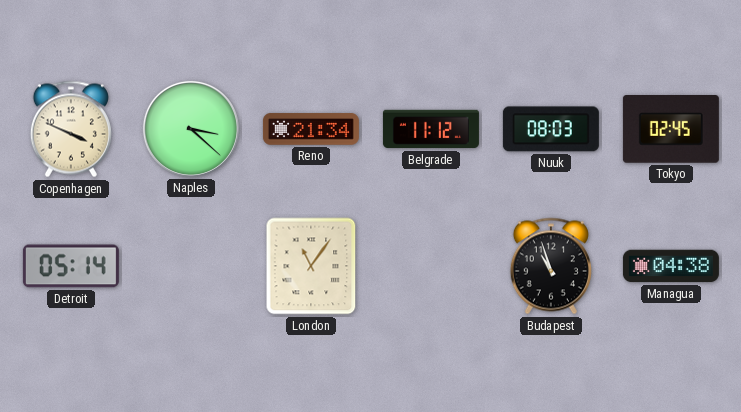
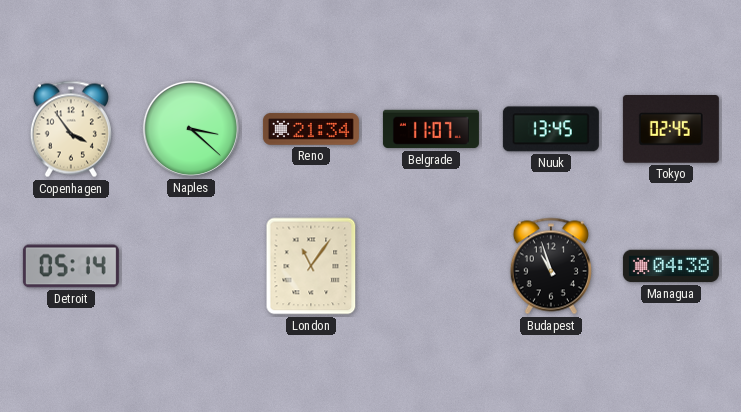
Copenhagen: 3:49 -> 3:54 (71, 129)
Belgrade: 11:12 -> 11:07 (431, 129)
Nuuk: 08:03 -> 13:45 (551, 129)
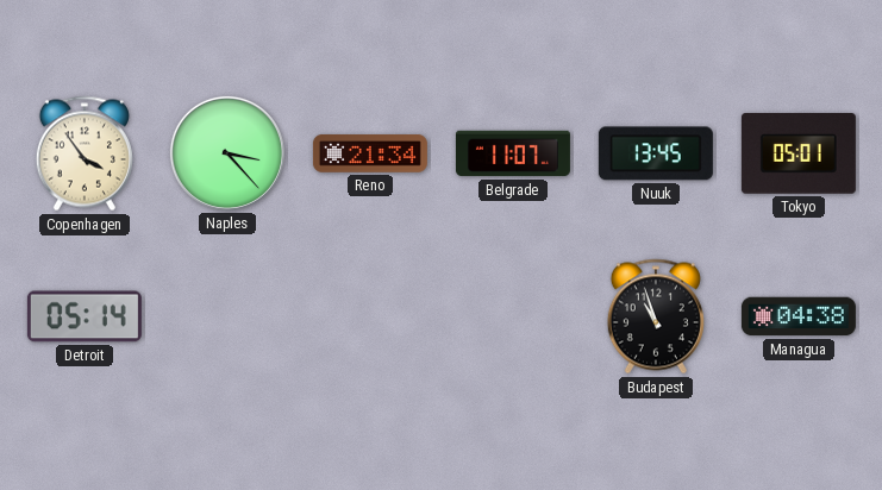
Naples: 3:22 -> 3:23 (227, 153)
Tokyo: 02:45 -> 05:01 (799, 155)
London: 11:06 -> none (311, 266)
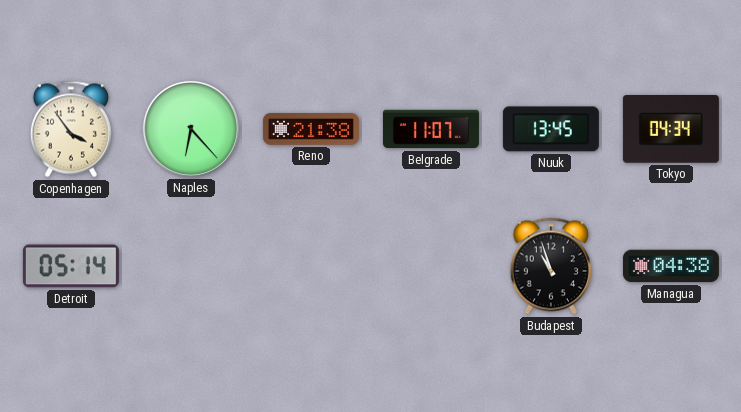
Naples: 3:23 -> 6:23 (191, 129)
Reno: 21:34 -> 21:38 (311, 129)
Tokyo: 05:01 -> 04:34 (671, 130)
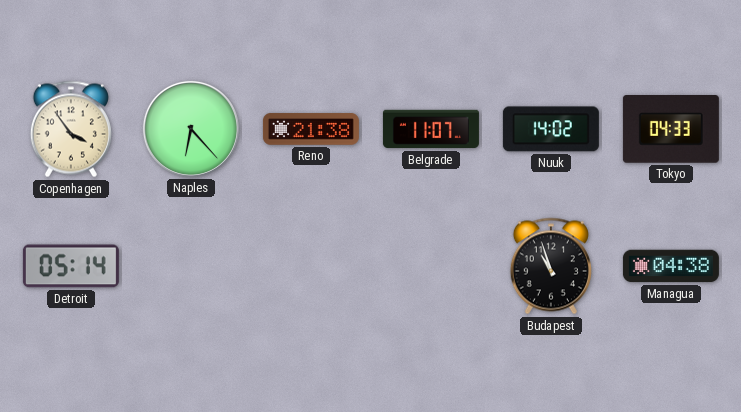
Nuuk: 13:45 -> 14:02 (551, 129)
Tokyo: 04:34 -> 04:33 (671, 130)
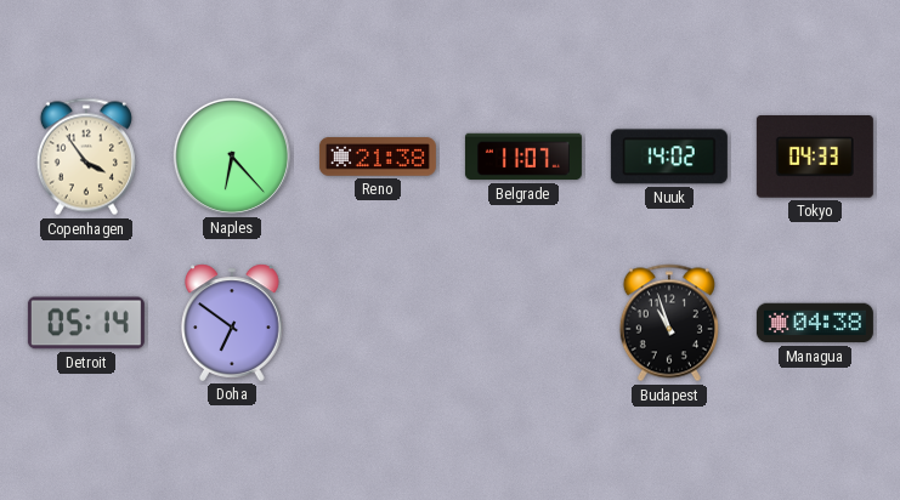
Doha: none -> 6:51 (233, 323)
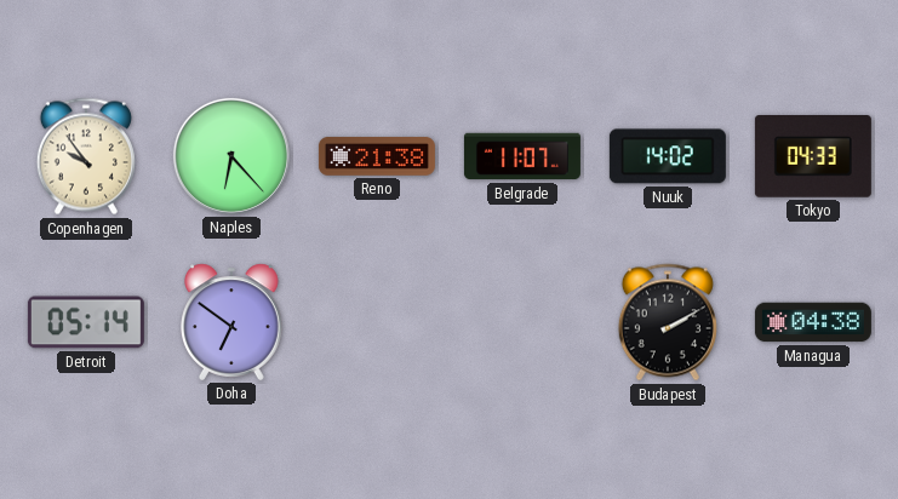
Copenhagen: 3:54 -> 9:54 (86, 156)
Budapest: 10:57 -> 2:10 (668, 322)
